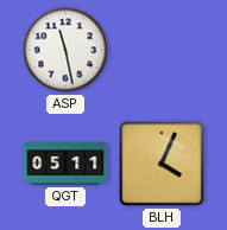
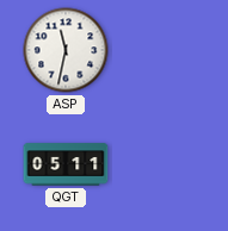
ASP: 11:28 -> 11:32 (66, 50)
BLH: 4:04 -> none (162, 164)
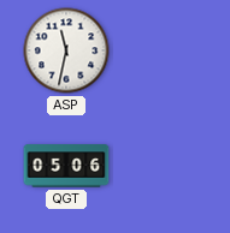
QGT: 05:11 -> 05:06 (66, 166)
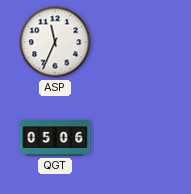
ASP: 11:32 -> 11:34 (55, 42)
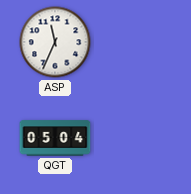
QGT: 05:06 -> 05:04 (55, 138)
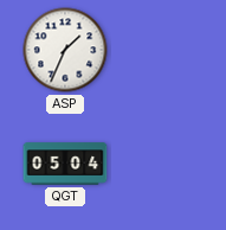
ASP: 11:34 -> 1:34 (65, 50)
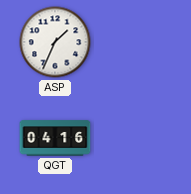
QGT: 05:04 -> 04:16 (55, 138)
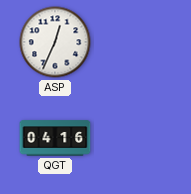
ASP: 1:34 -> 12:34 (55, 42)
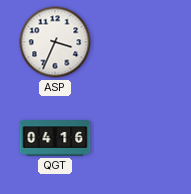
ASP: 12:34 -> 3:34 (55, 42)
